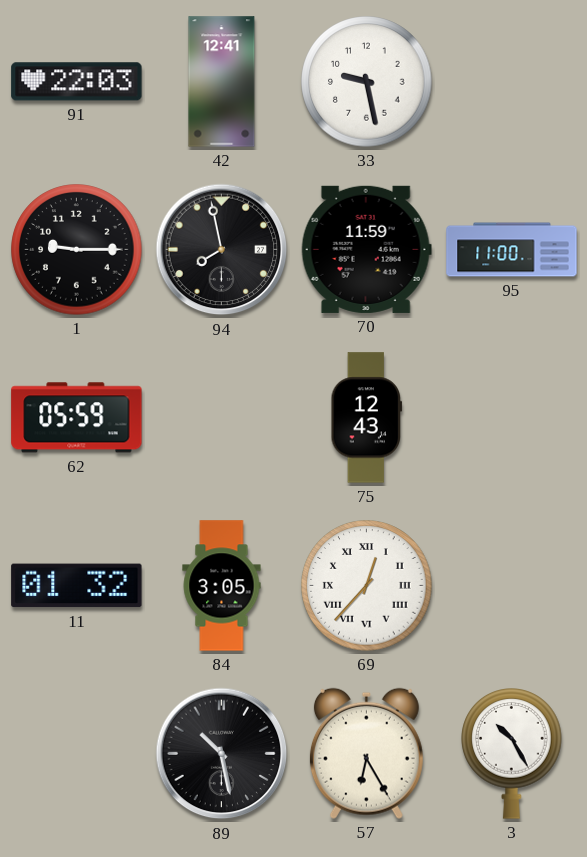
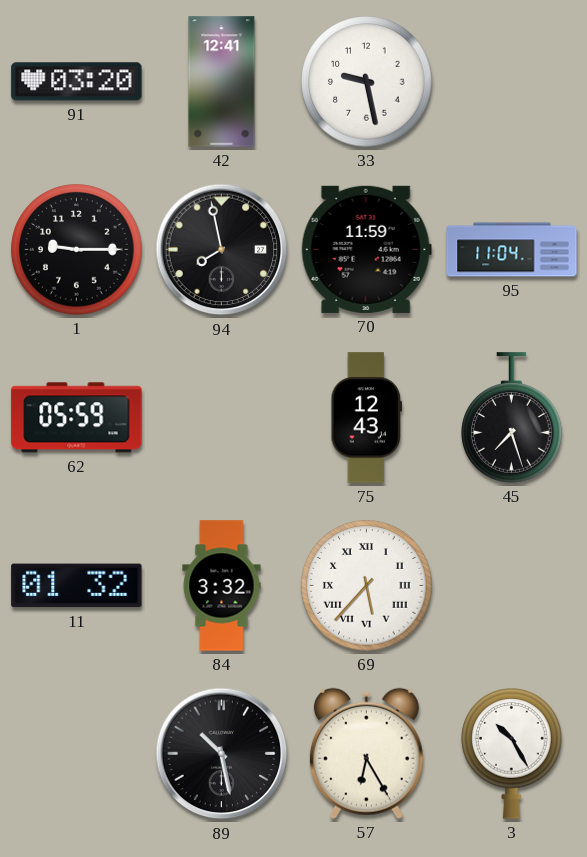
91: 22:03 -> 03:20 (77, 82)
95: 11:00 -> 11:04 (512, 250)
45: none -> 7:27 (512, 418)
84: 3:05 -> 3:32 (222, 586)
69: 12:37 -> 5:37 (367, 586)
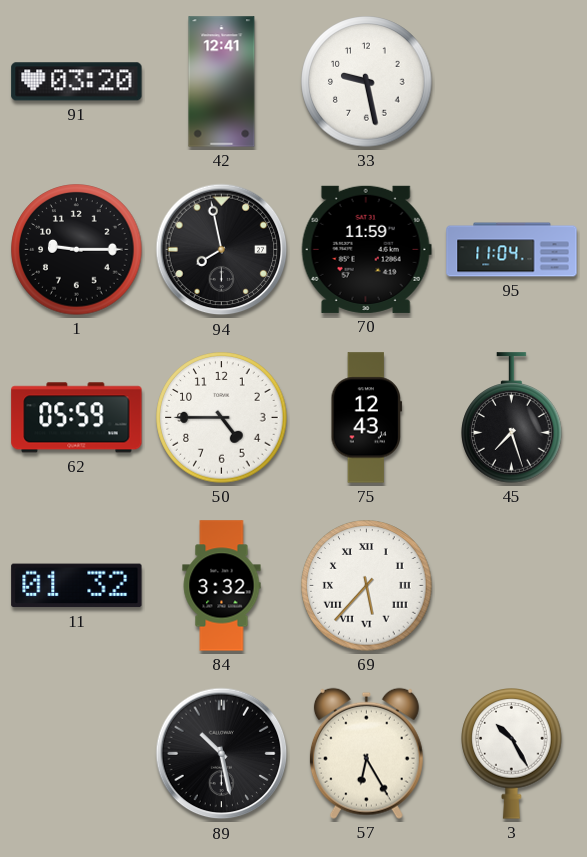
50: none -> 4:45 (222, 418)
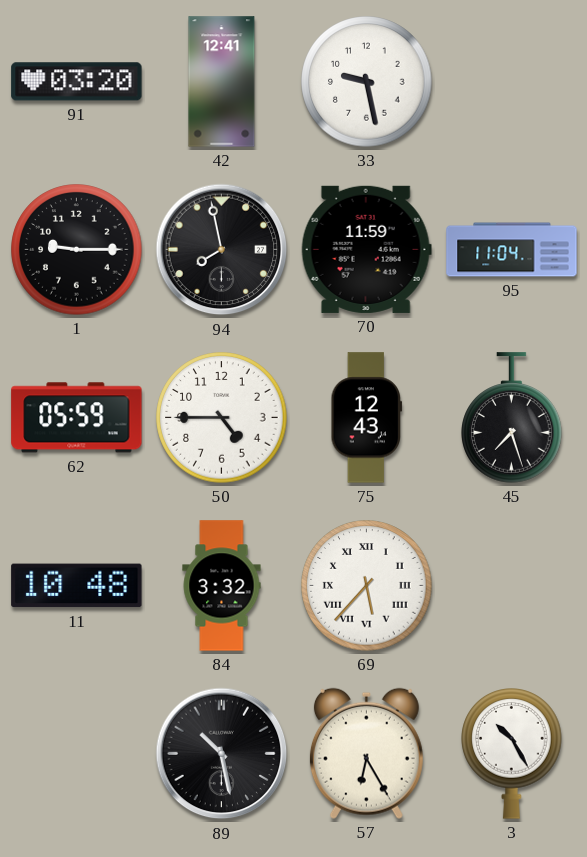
11: 01:32 -> 10:48 (77, 586)
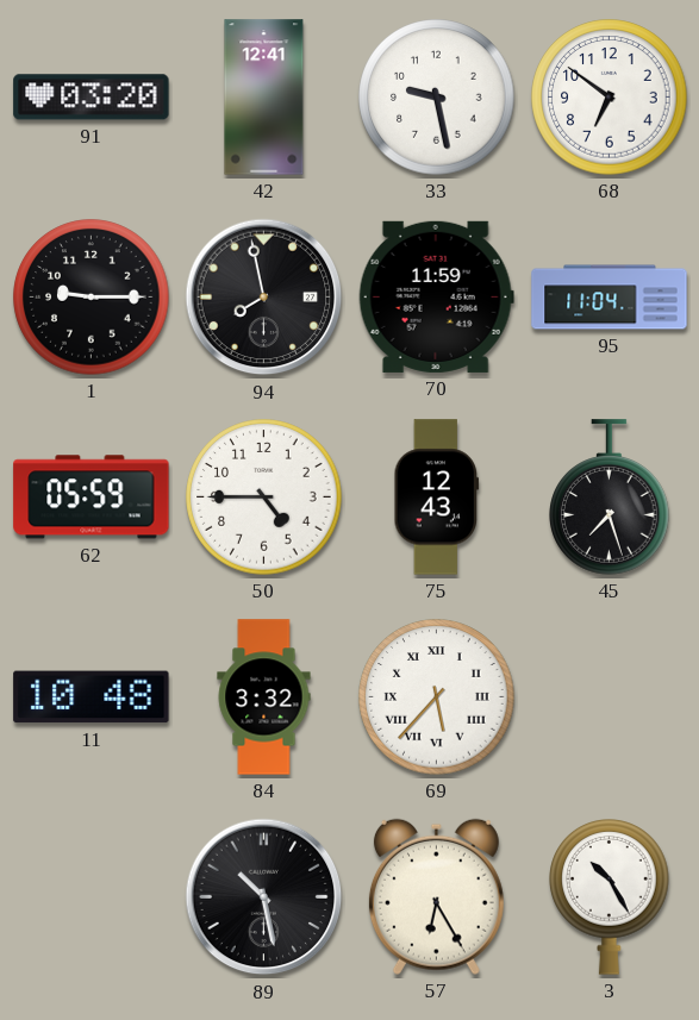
68: none -> 6:51 (610, 98)
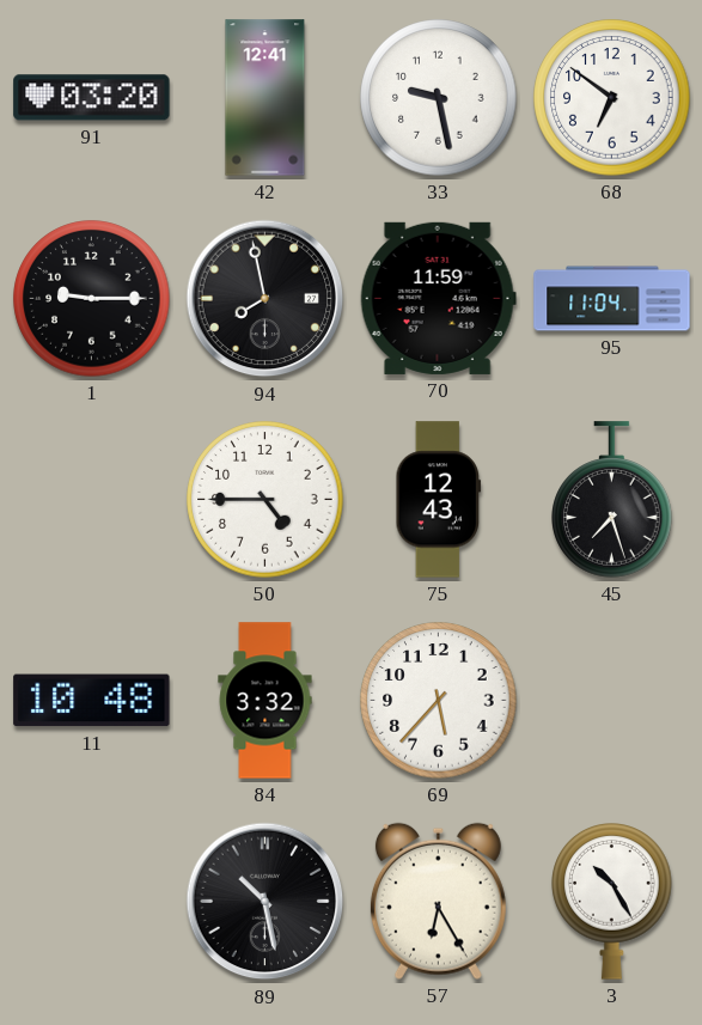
62: 05:59 -> none (92, 498)
69 numerals: Roman -> Arabic (439, 701)
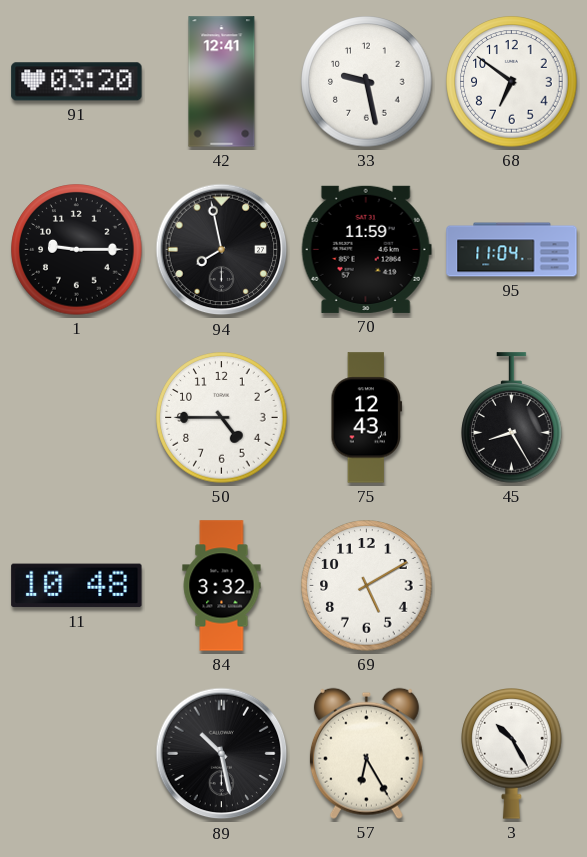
45: 7:27 -> 8:25 (512, 418)
69: 5:37 -> 5:10 (367, 586)
